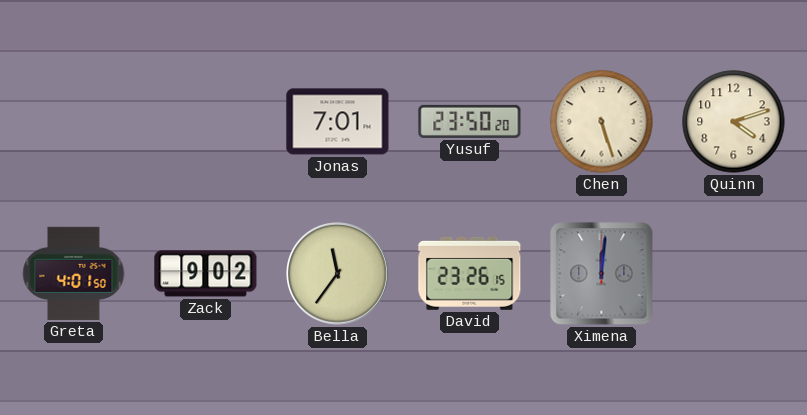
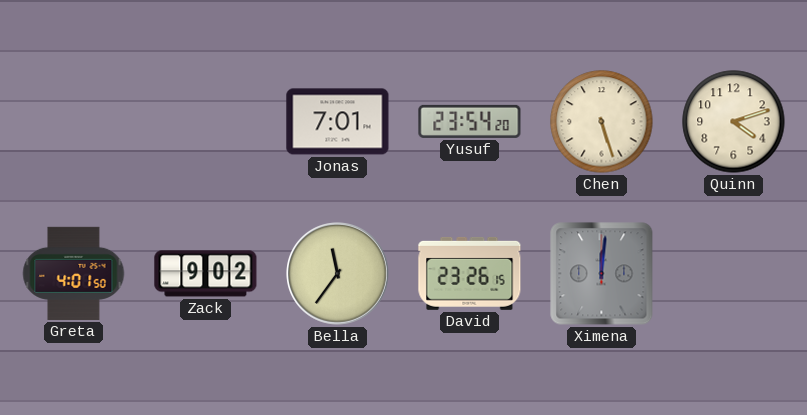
Yusuf: 23:50 -> 23:54 (470, 121)
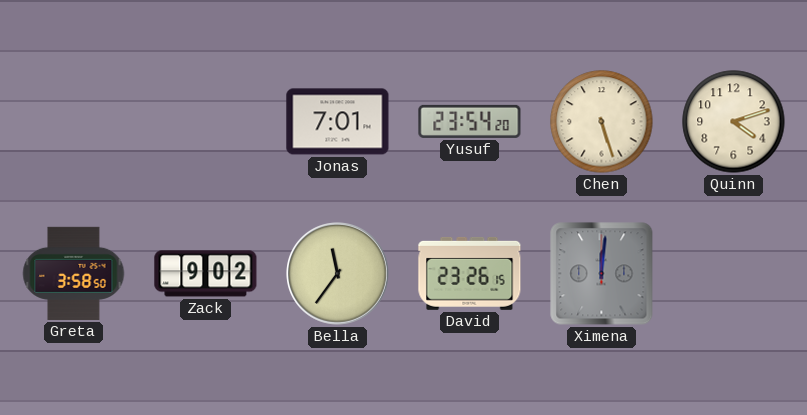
Greta: 4:01 -> 3:58 (74, 273)
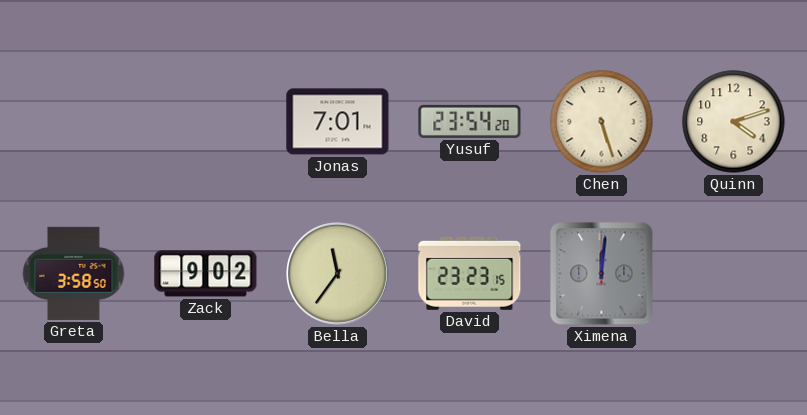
David: 23:26 -> 23:23 (470, 273)
